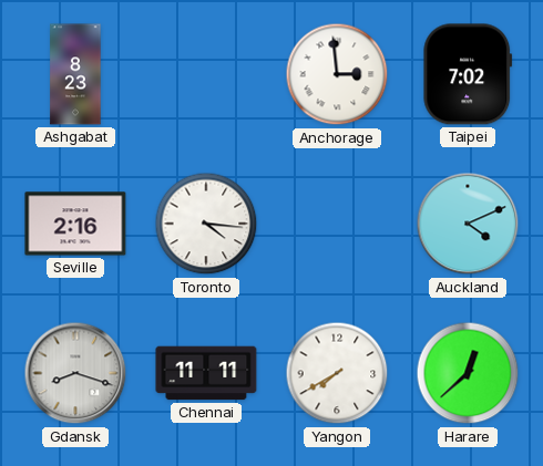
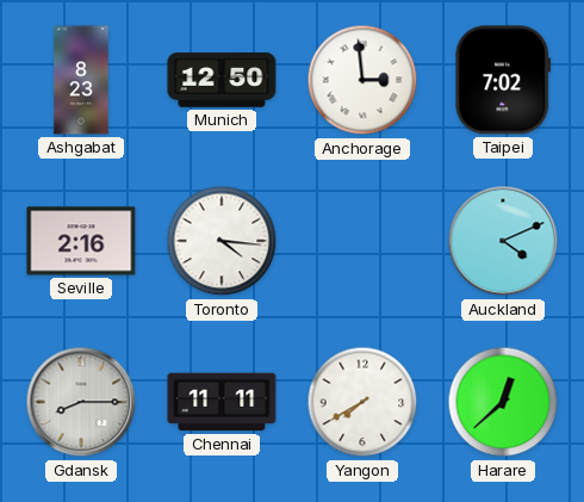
Munich: none -> 12:50 (222, 80)
Gdansk: 8:18 -> 8:15 (81, 402)
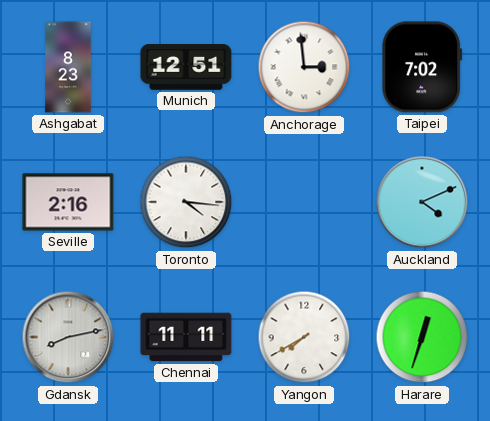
Munich: 12:50 -> 12:51 (186, 67)
Gdansk: 8:15 -> 8:13 (68, 337)
Harare: 12:38 -> 12:33 (422, 337)
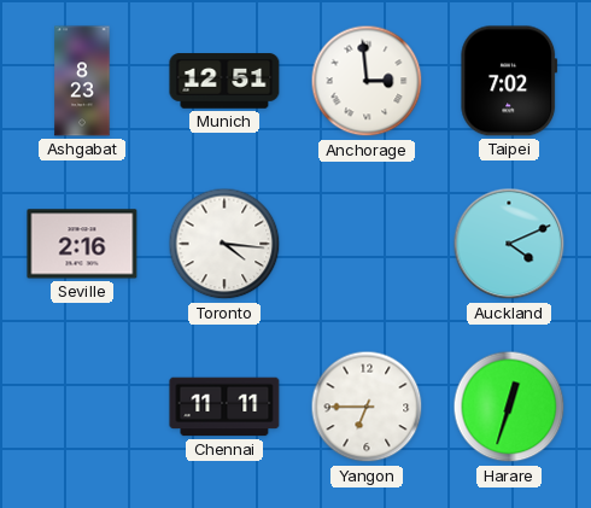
Gdansk: 8:13 -> none (68, 337)
Yangon: 7:40 -> 6:45 (367, 407)
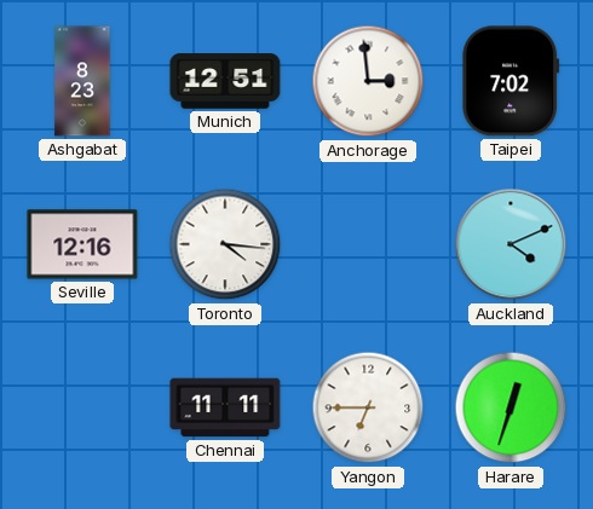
Seville: 2:16 -> 12:16 (82, 244)
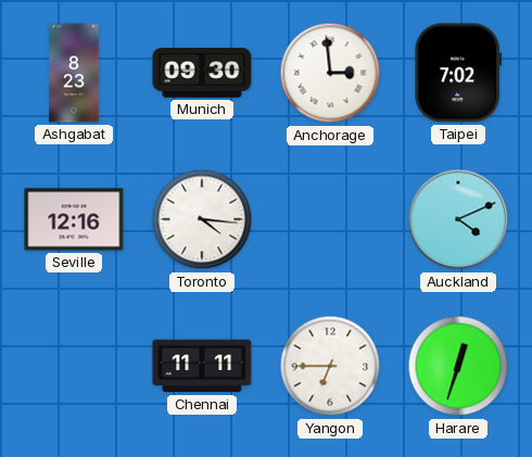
Munich: 12:51 -> 09:30 (202, 73)
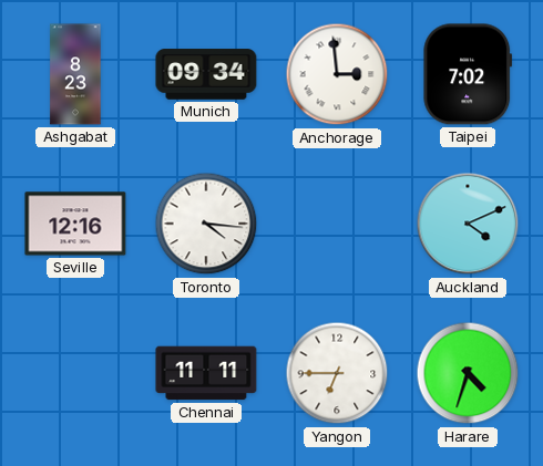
Munich: 09:30 -> 09:34 (206, 74)
Harare: 12:33 -> 4:33 (468, 373)
